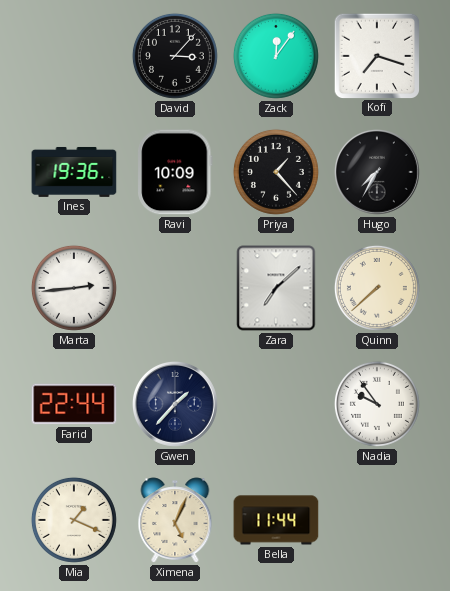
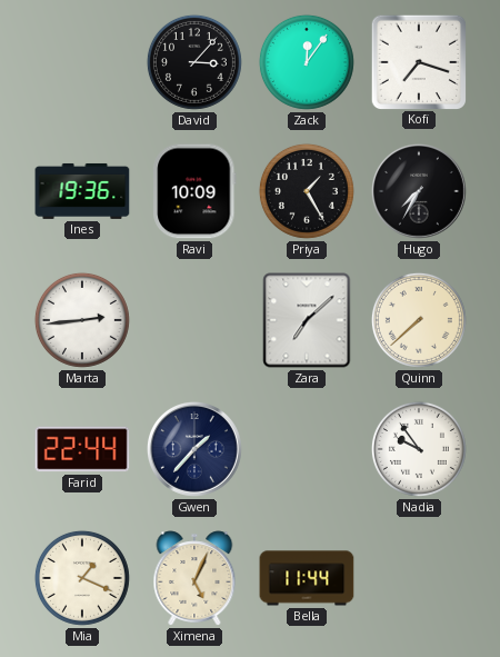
Priya: 1:23 -> 1:25 (307, 191)
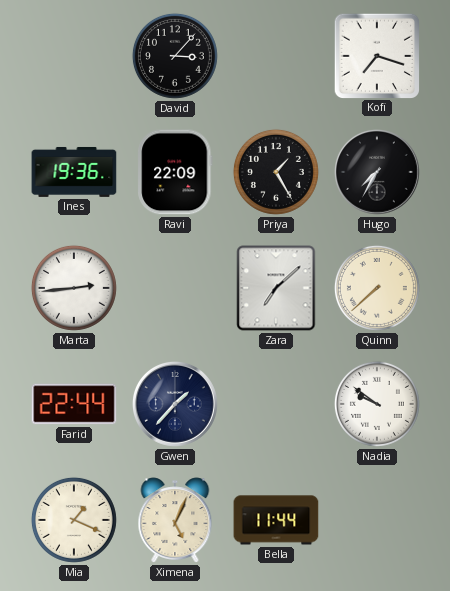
Zack: 12:06 -> none (307, 62)
Ravi: 10:09 -> 22:09 (175, 172)
Nadia: 9:54 -> 9:51 (377, 404)
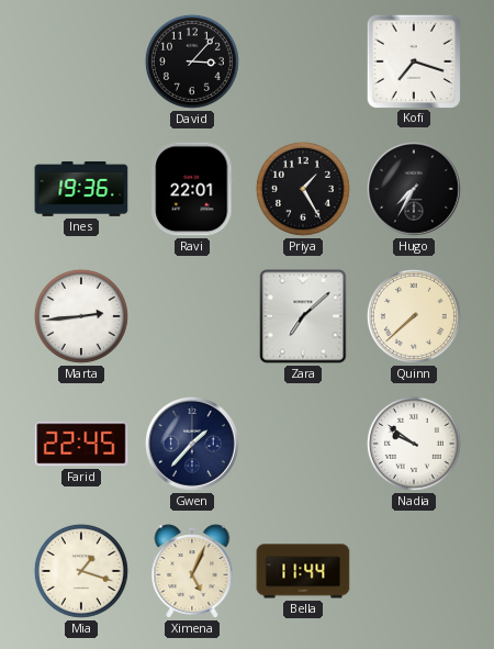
Ravi: 22:09 -> 22:01 (192, 189)
Farid: 22:44 -> 22:45 (81, 444)
Mia: 1:19 -> 1:18 (81, 571)
